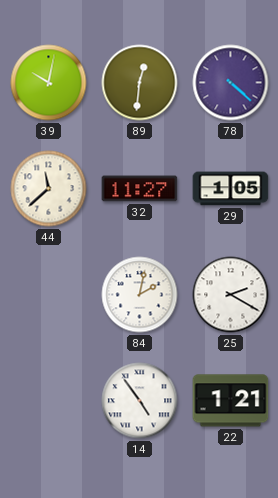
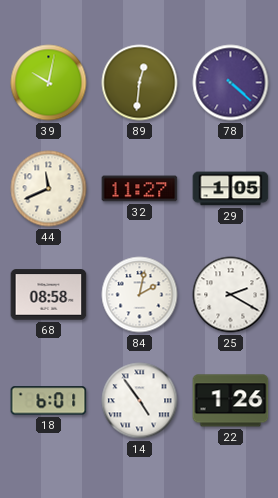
44: 11:38 -> 11:41 (49, 189)
68: none -> 08:58 (49, 295)
18: none -> 6:01 (49, 401)
22: 1:21 -> 1:26 (231, 401)
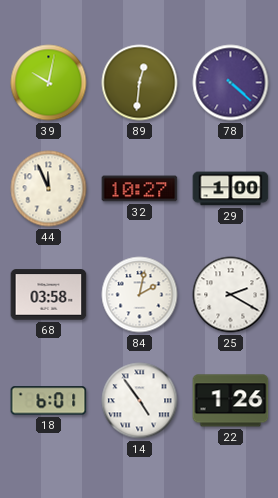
44: 11:41 -> 11:56 (49, 189)
32: 11:27 -> 10:27 (140, 189)
29: 1:05 -> 1:00 (231, 189)
68: 08:58 -> 03:58 (49, 295)
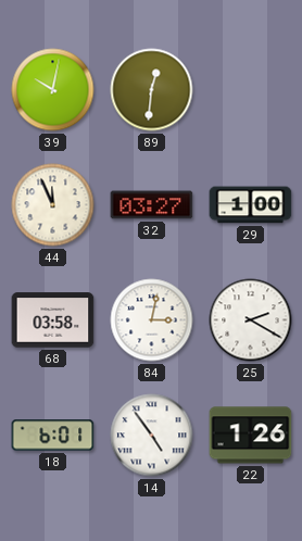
78: 4:22 -> none (231, 83)
32: 10:27 -> 03:27 (152, 205)
84: 2:02 -> 3:02 (152, 320)
